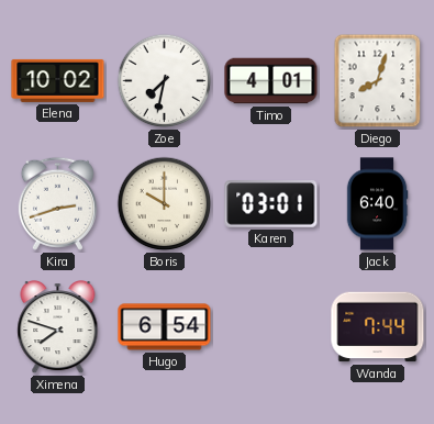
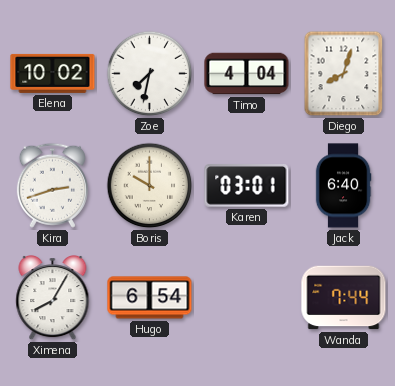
Timo: 4:01 -> 4:04 (247, 74)
Ximena: 7:48 -> 8:05 (53, 299)
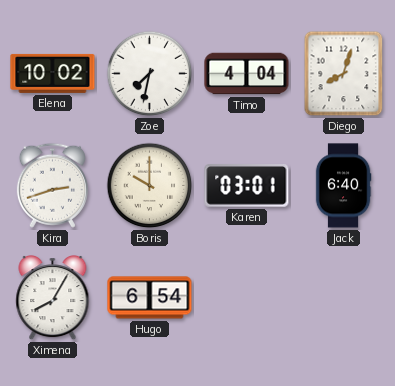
Wanda: 7:44 -> none (344, 298)
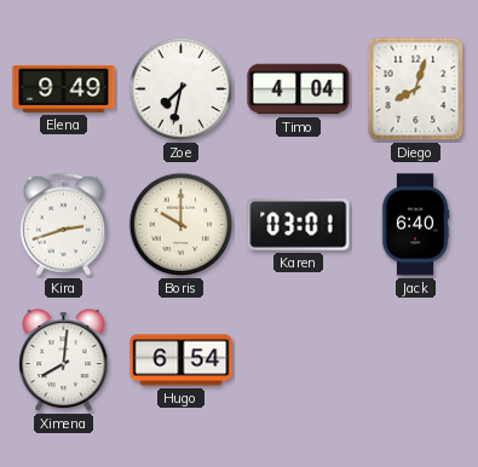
Elena: 10:02 -> 9:49 (64, 88)
Ximena: 8:05 -> 8:01 (64, 362)
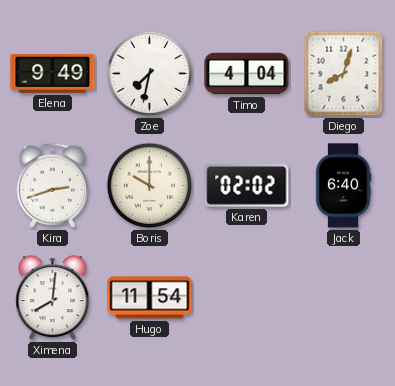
Karen: 03:01 -> 02:02 (247, 186)
Hugo: 6:54 -> 11:54 (150, 298)
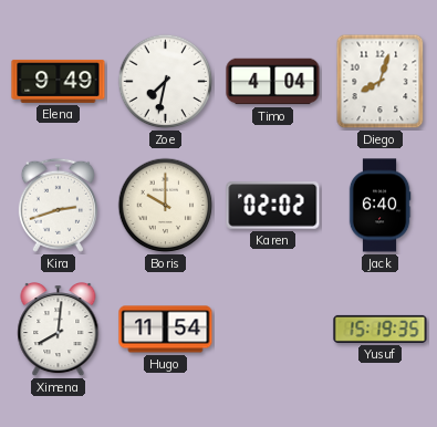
Yusuf: none -> 15:19 (381, 329)
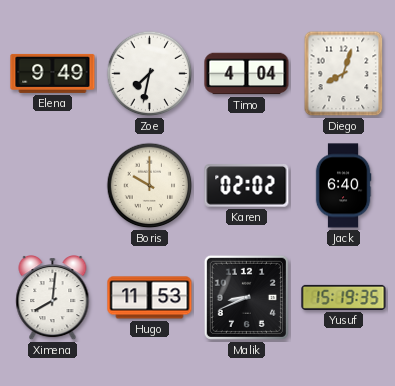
Kira: 2:42 -> none (58, 205)
Hugo: 11:54 -> 11:53 (150, 298)
Malik: none -> 8:41 (246, 297)
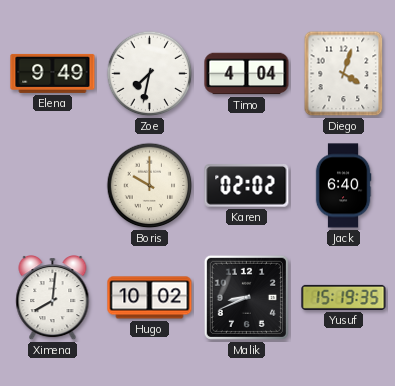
Diego: 8:03 -> 4:03 (344, 74)
Hugo: 11:53 -> 10:02 (150, 298)
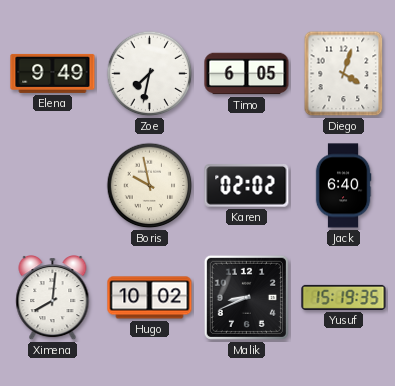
Timo: 4:04 -> 6:05 (247, 74)
Boris: 10:00 -> 9:58 (150, 186)
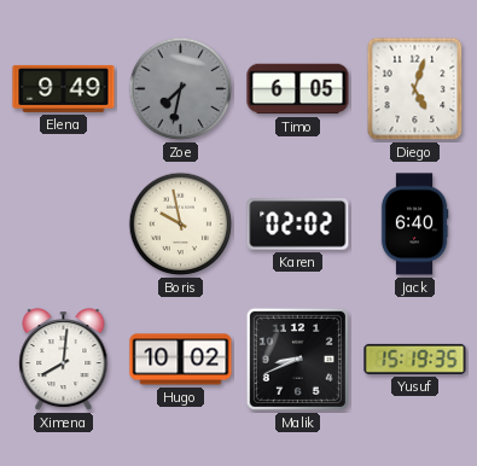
Zoe dial: white -> grey (181, 89)
Diego: 4:03 -> 5:03 (415, 89)
